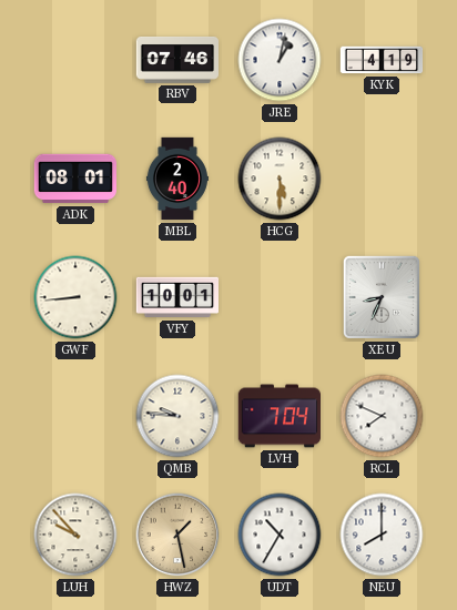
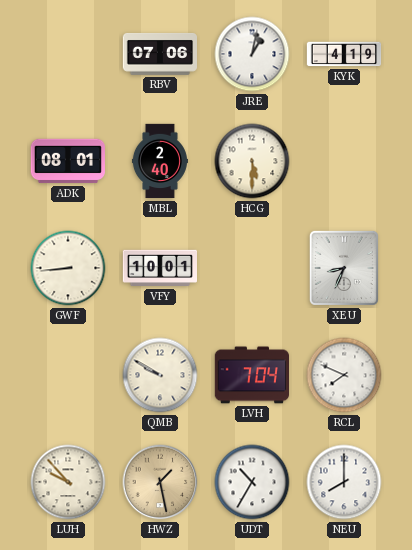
RBV: 07:46 -> 07:06 (160, 54)
QMB: 9:46 -> 9:50 (160, 375)
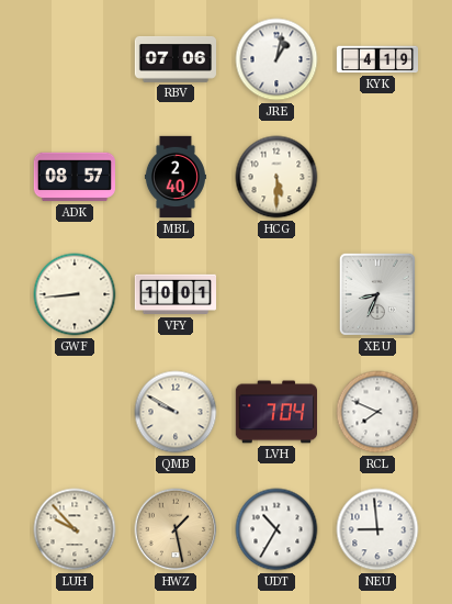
ADK: 08:01 -> 08:57 (75, 177)
NEU: 8:00 -> 8:59 (377, 529)
